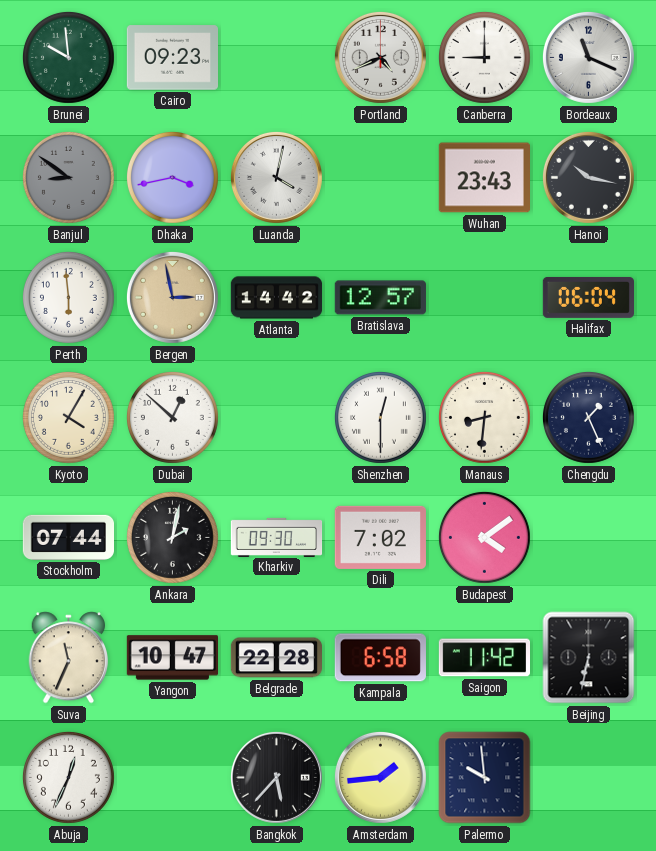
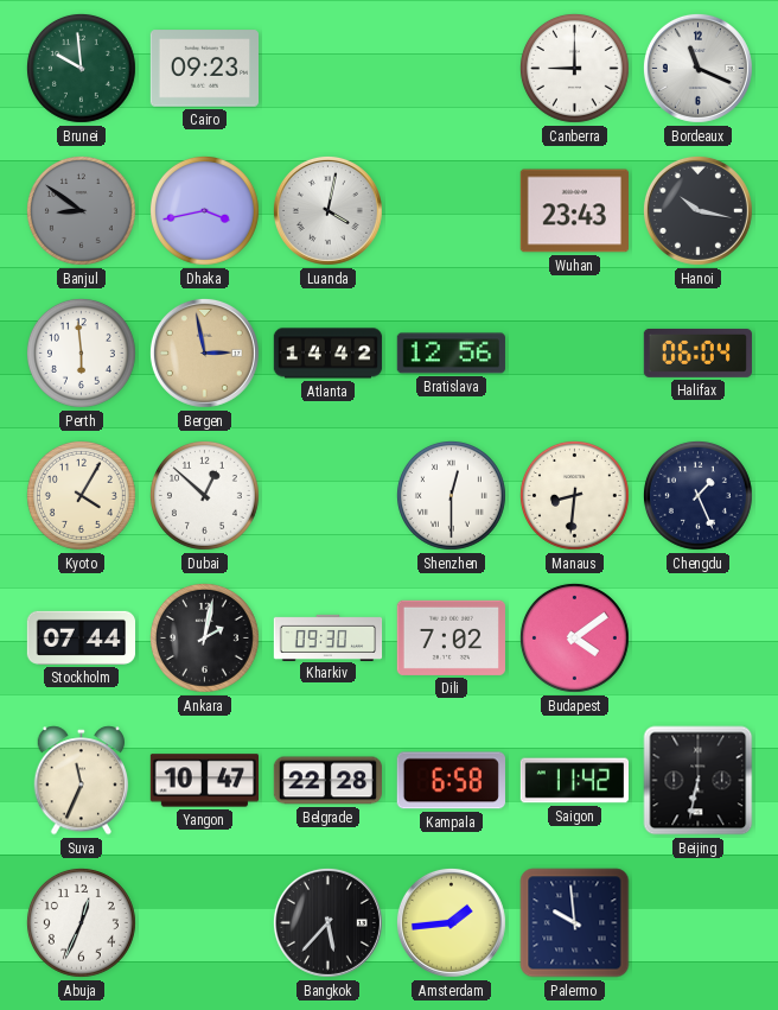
Portland: 4:41 -> none (380, 57)
Bratislava: 12:57 -> 12:56 (451, 354)
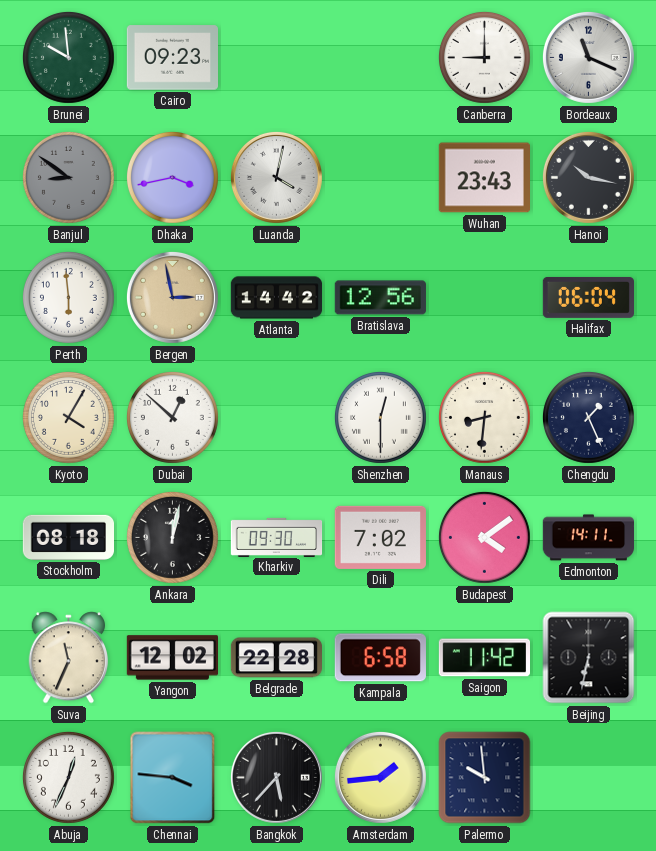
Stockholm: 07:44 -> 08:18 (68, 537)
Ankara: 2:02 -> 12:02 (172, 537)
Edmonton: none -> 14:11 (588, 538)
Yangon: 10:47 -> 12:02 (172, 658)
Chennai: none -> 3:46 (173, 778)
